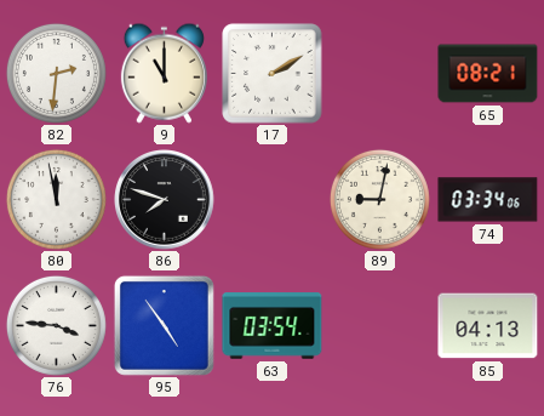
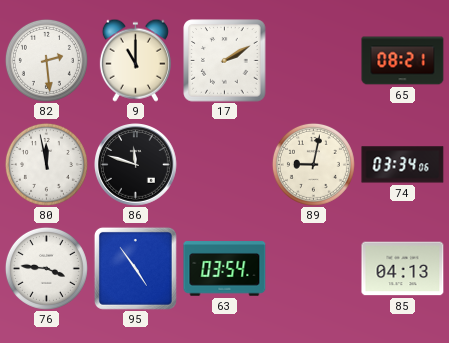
82: 2:31 -> 2:29 (46, 60)
86: 7:48 -> 11:48 (136, 165)
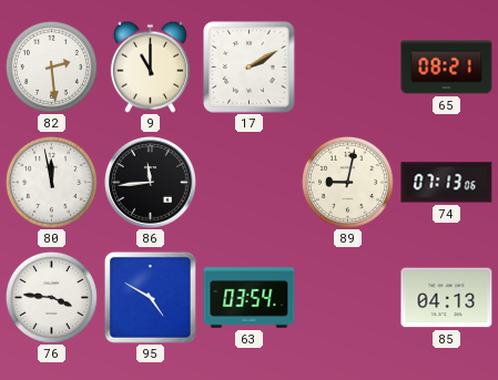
86: 11:48 -> 11:44 (151, 183)
74: 03:34 -> 07:13 (447, 183)
95: 4:54 -> 4:50 (150, 297)
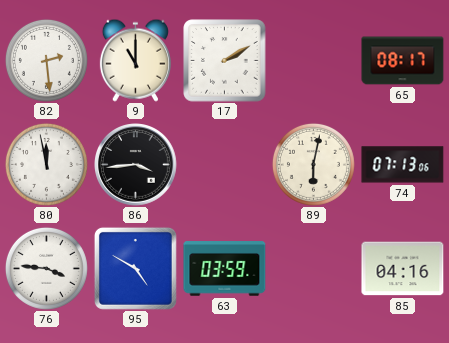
65: 08:21 -> 08:17 (403, 61)
86: 11:44 -> 3:44 (136, 165)
89: 9:02 -> 6:02 (313, 164)
63: 03:54 -> 03:59 (225, 269)
85: 04:13 -> 04:16 (403, 269)
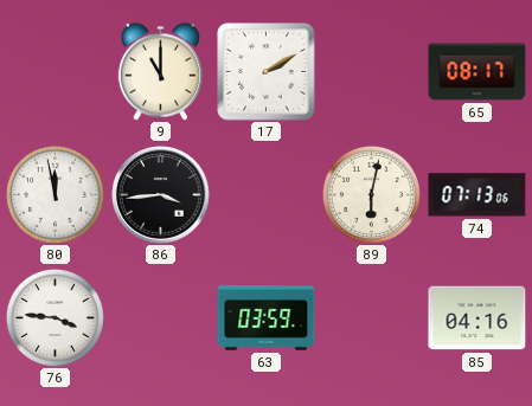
82: 2:29 -> none (46, 60)
95: 4:50 -> none (135, 268)
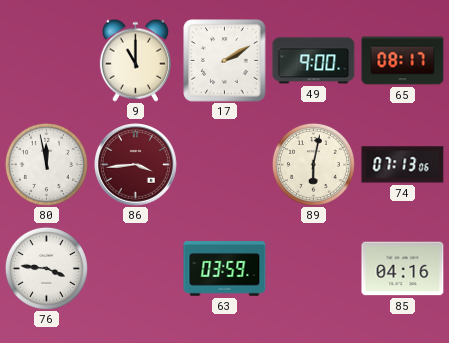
49: none -> 9:00 (314, 61)
86 dial: black -> burgundy (136, 165)
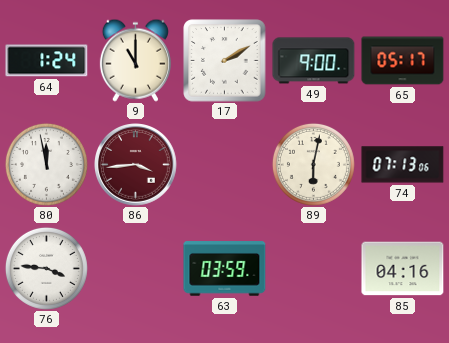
64: none -> 1:24 (47, 61)
65: 08:17 -> 05:17 (403, 61)
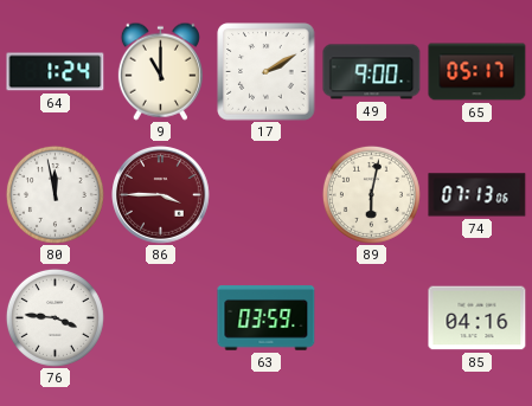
86: 3:44 -> 3:45 (161, 195)
